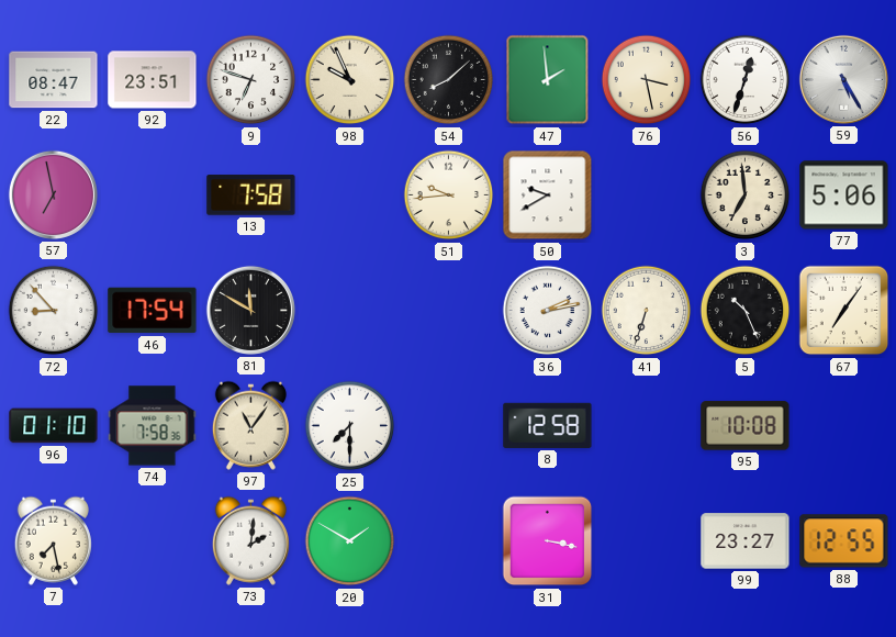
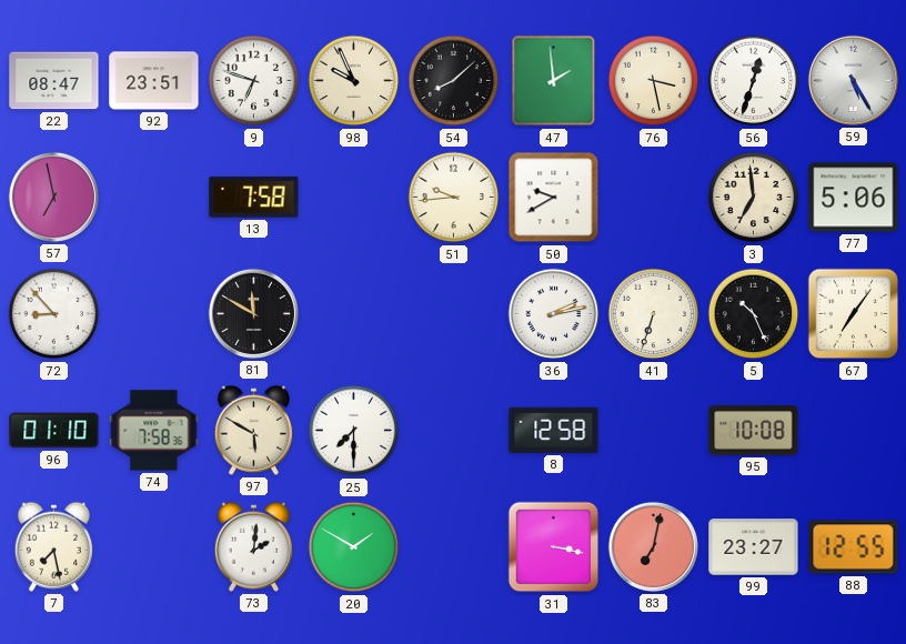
46: 17:54 -> none (153, 311)
97: 11:06 -> 5:50 (253, 430)
83: none -> 7:02 (653, 546)
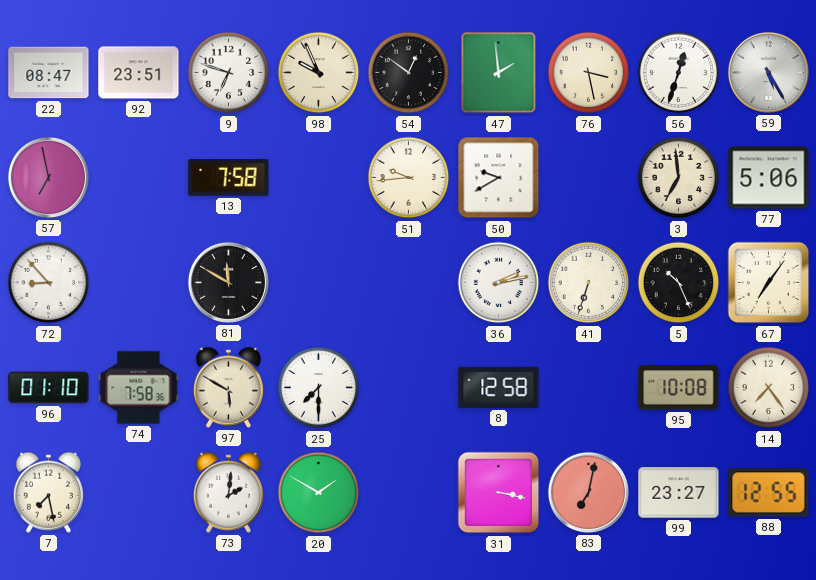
54: 8:08 -> 12:51 (409, 73)
14: none -> 7:24 (769, 388)
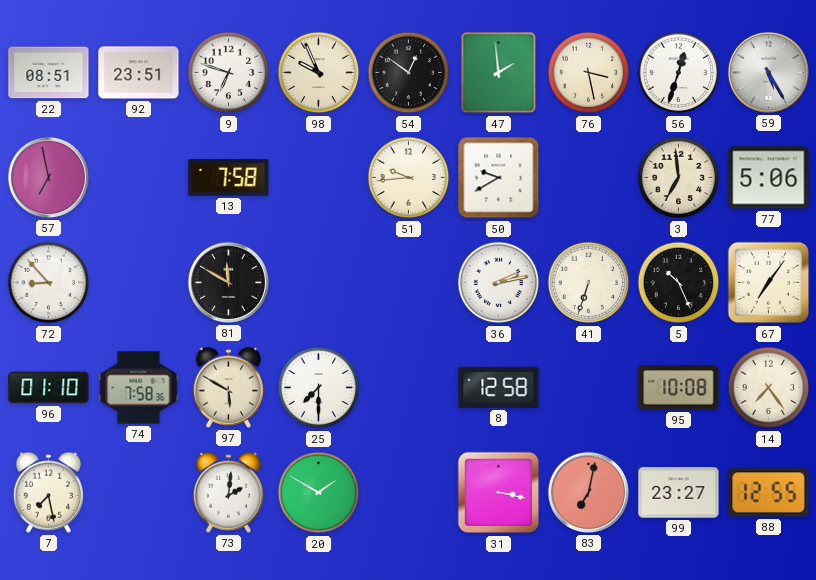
22: 08:47 -> 08:51 (49, 73)
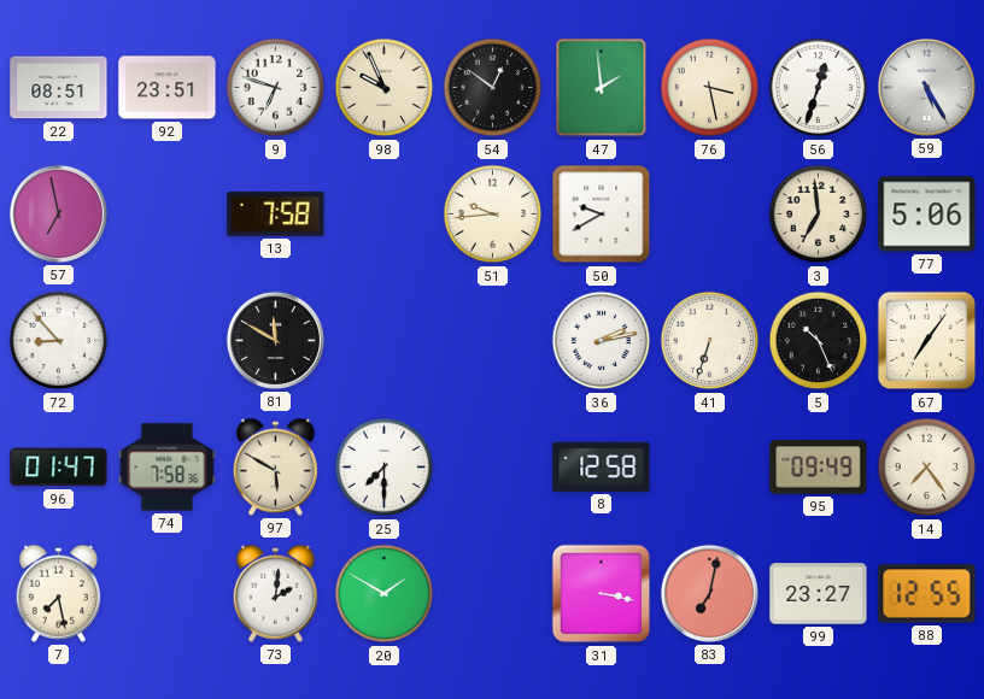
96: 01:10 -> 01:47 (59, 468)
95: 10:08 -> 09:49 (819, 468)
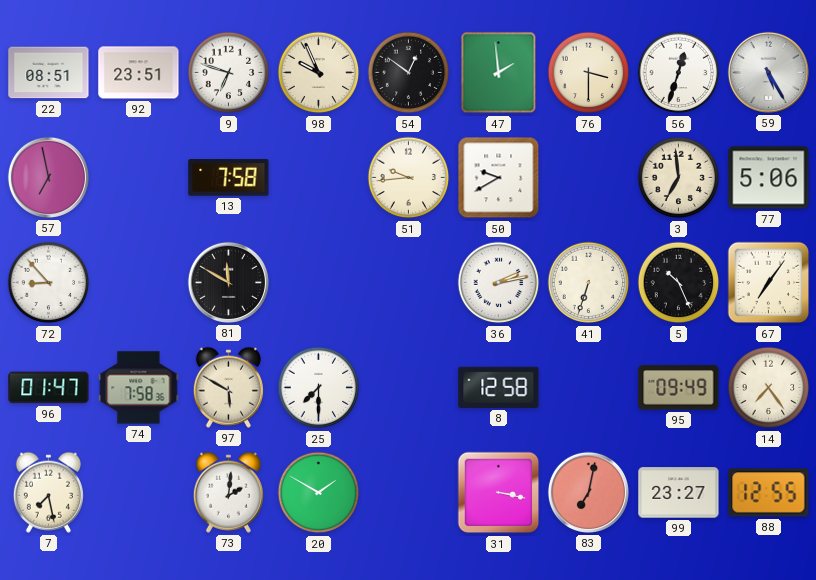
76: 3:28 -> 3:30 (589, 73)
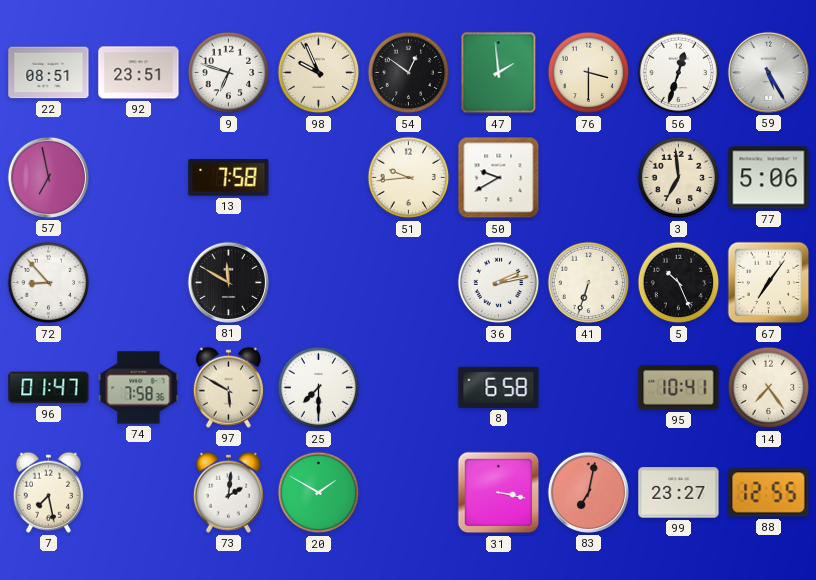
8: 12:58 -> 6:58 (499, 387)
95: 09:49 -> 10:41 (679, 388)
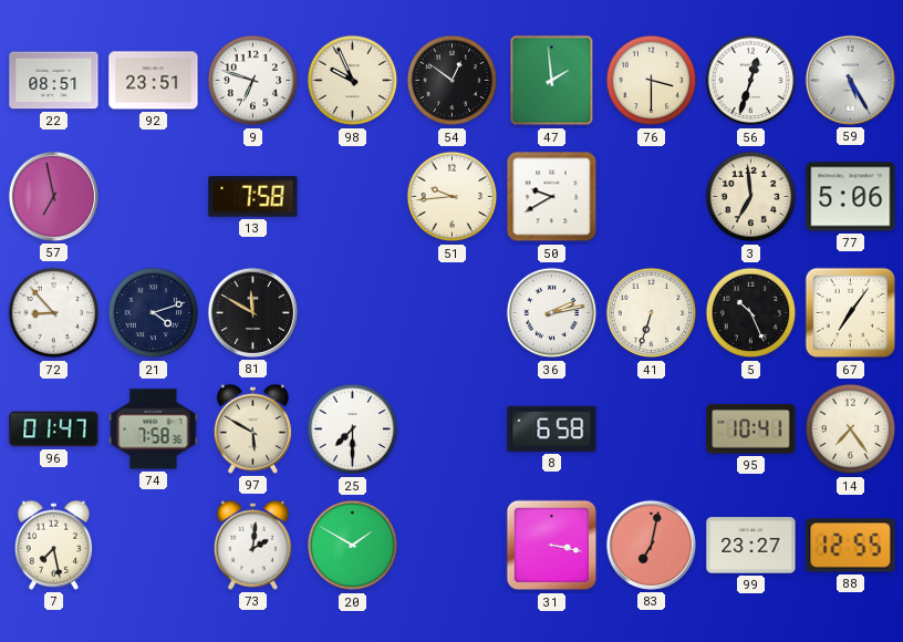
21: none -> 4:12 (154, 313)
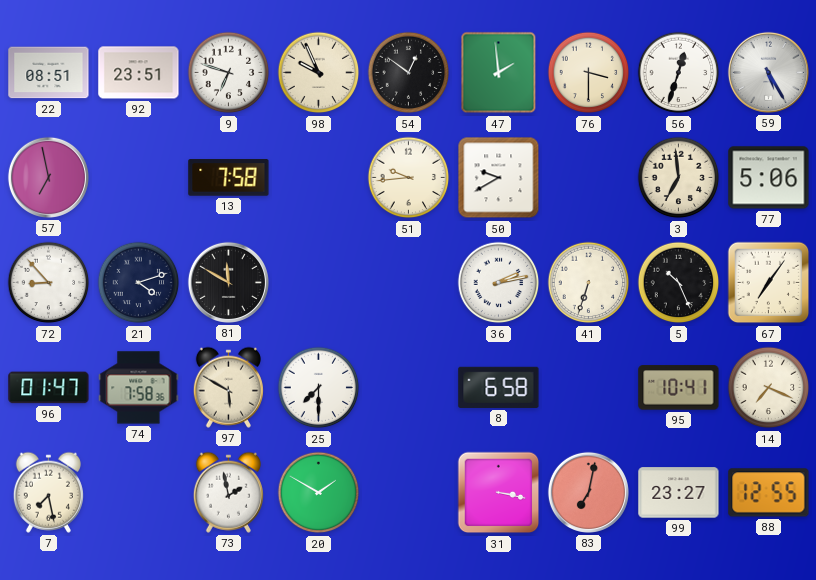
14: 7:24 -> 7:19 (769, 388)
73: 2:01 -> 1:58 (228, 492)
